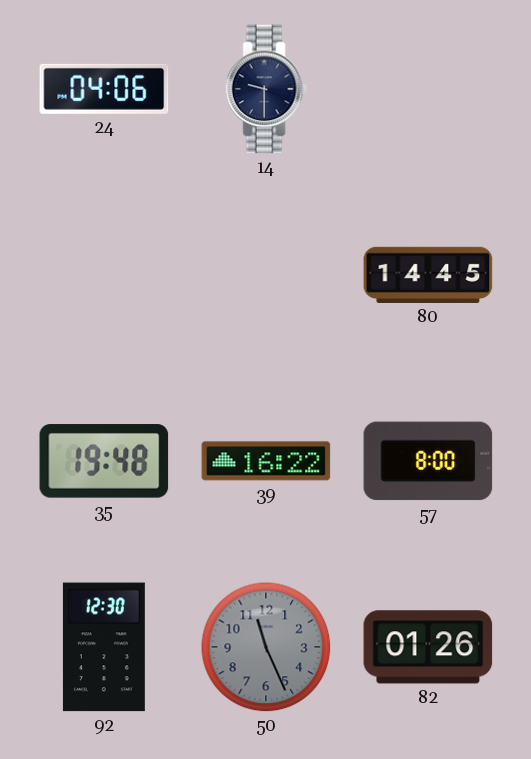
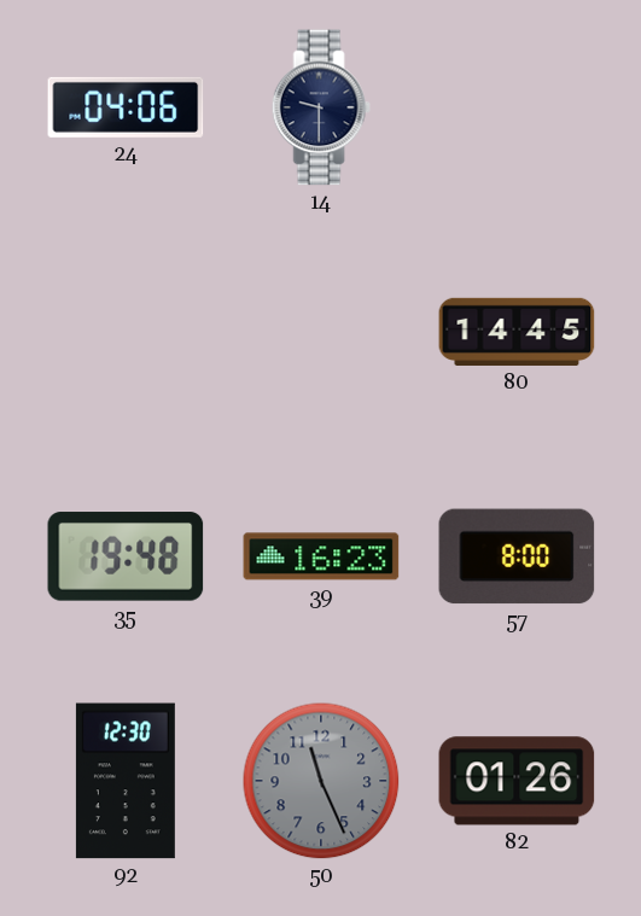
39: 16:22 -> 16:23 (321, 556)
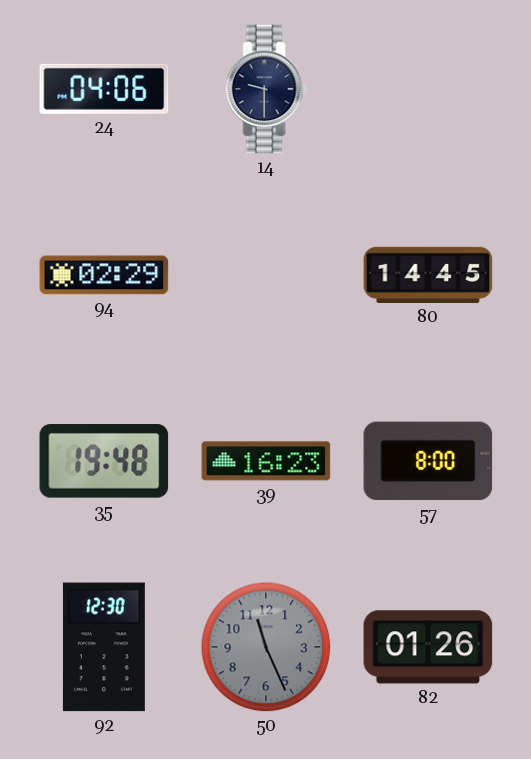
94: none -> 02:29 (104, 275)
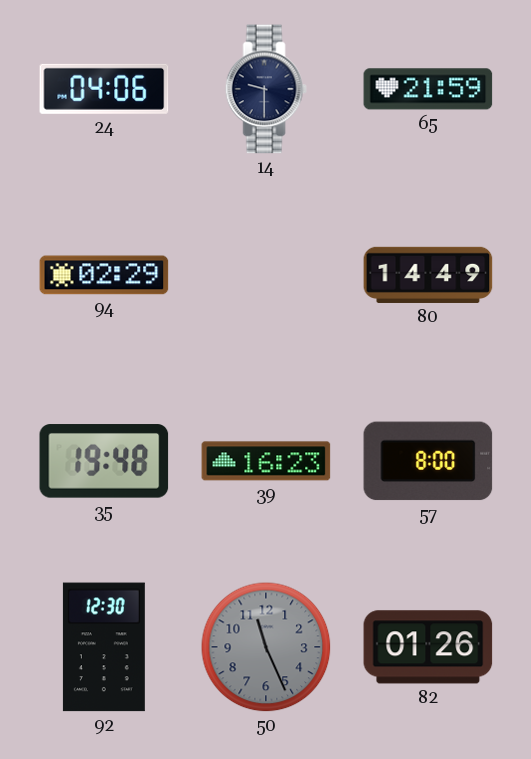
65: none -> 21:59 (428, 89)
80: 14:45 -> 14:49 (428, 275)
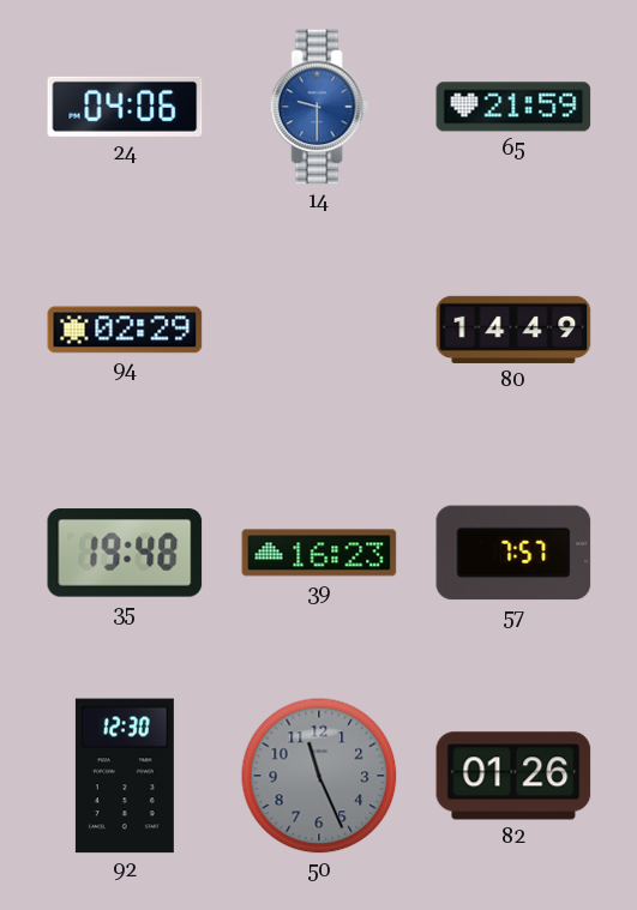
14 dial: navy -> blue (319, 107)
57: 8:00 -> 7:57 (513, 553)
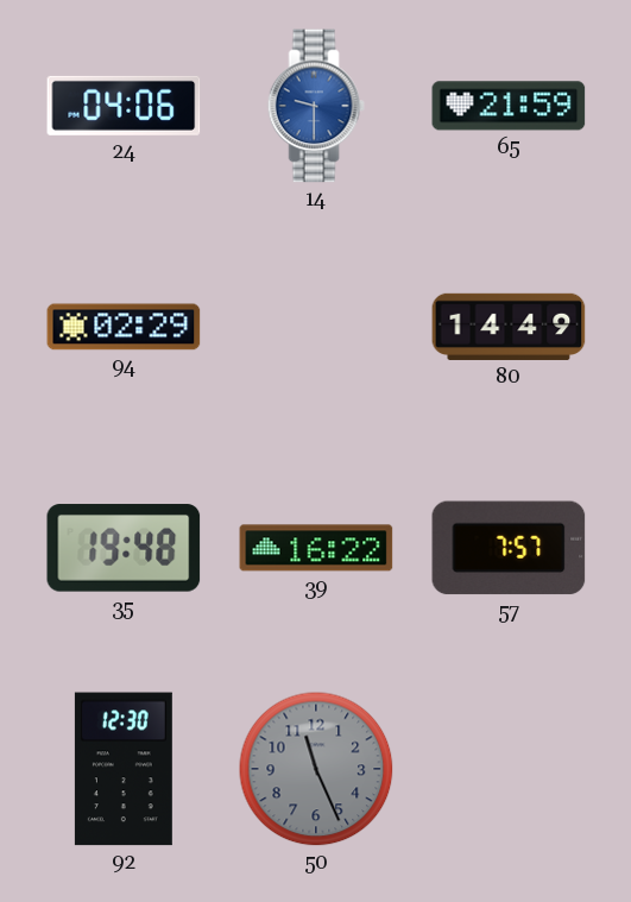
39: 16:23 -> 16:22 (316, 548)
82: 01:26 -> none (513, 776)
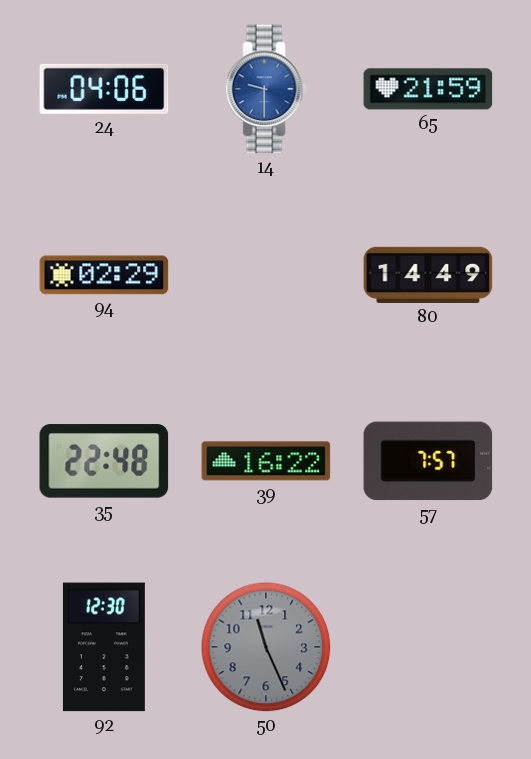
35: 19:48 -> 22:48 (104, 461)
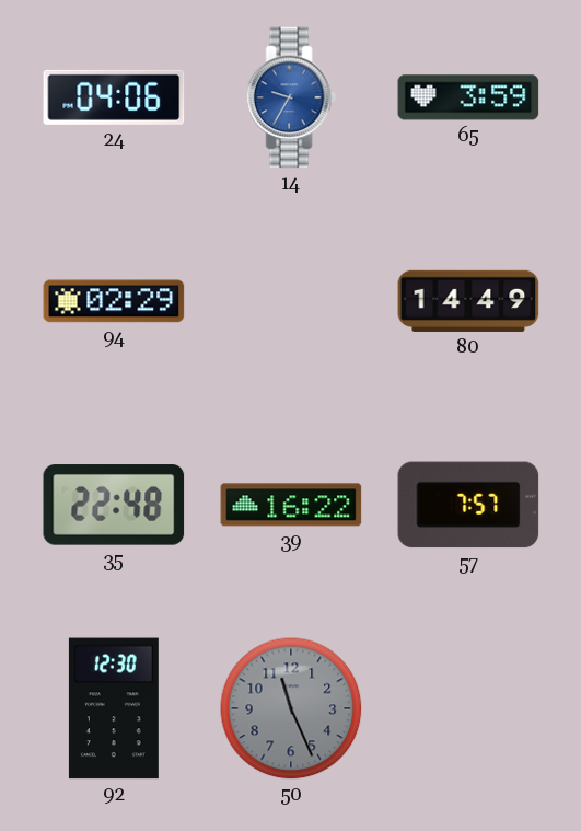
14: 9:30 -> 9:35 (291, 97)
65: 21:59 -> 3:59 (468, 97)
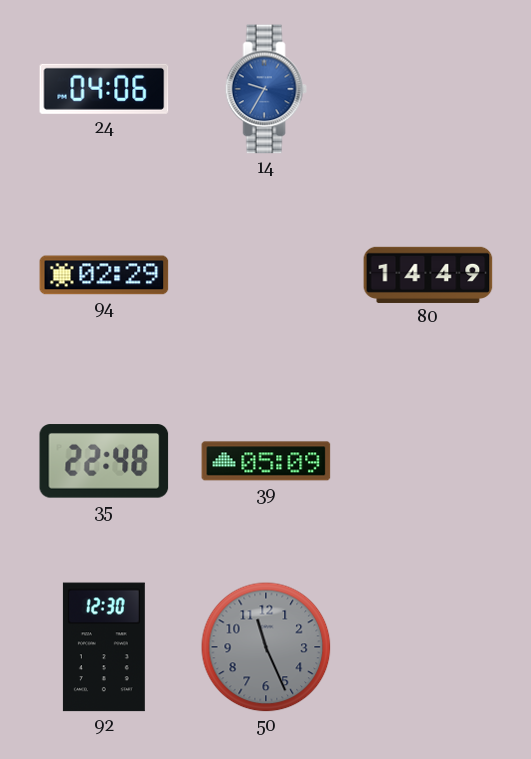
65: 3:59 -> none (468, 97)
39: 16:22 -> 05:09 (266, 461)
57: 7:57 -> none (468, 505)
